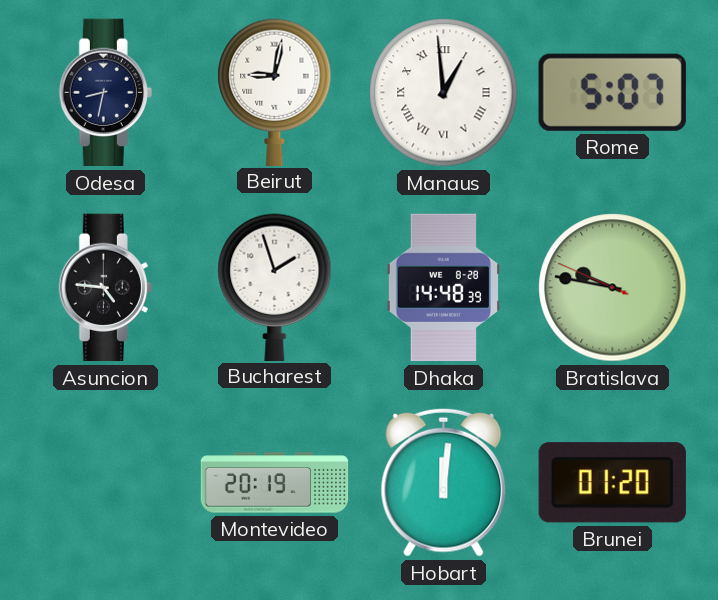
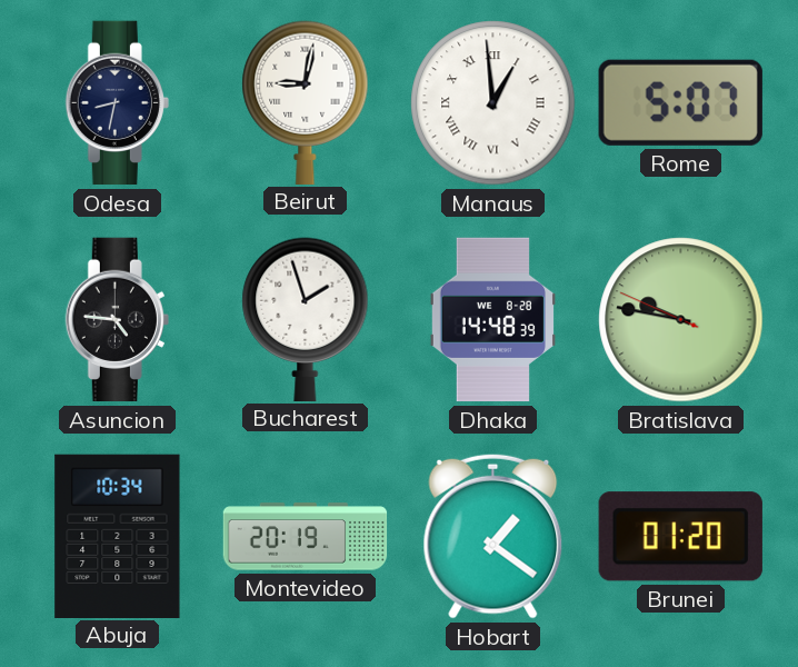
Abuja: none -> 10:34 (118, 536)
Hobart: 12:01 -> 1:21 (493, 536)
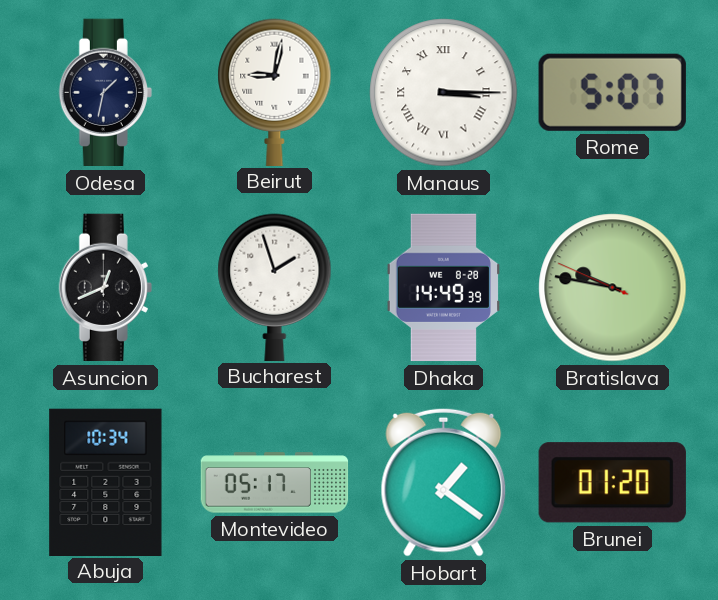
Odesa: 8:32 -> 1:32 (105, 93)
Manaus: 12:59 -> 3:15 (444, 93)
Asuncion: 4:46 -> 12:41 (105, 288)
Dhaka: 14:48 -> 14:49 (443, 288)
Montevideo: 20:19 -> 05:17 (275, 483)
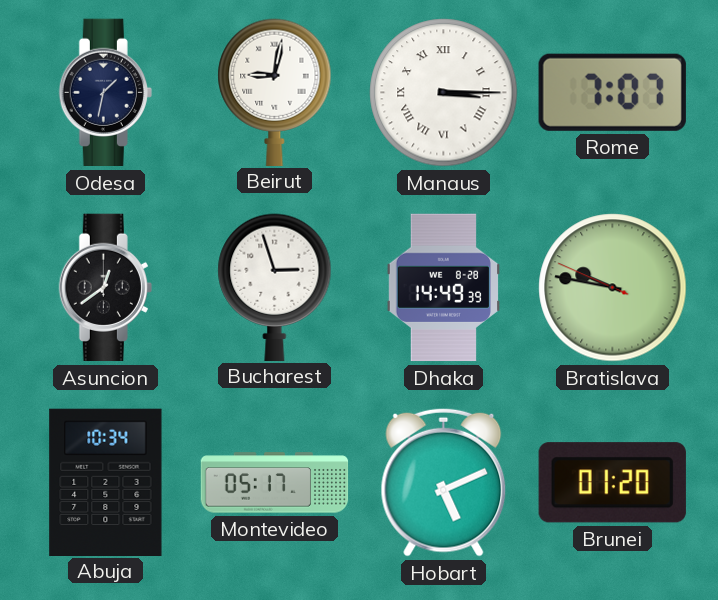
Rome: 5:07 -> 7:07 (612, 92)
Asuncion: 12:41 -> 12:39 (105, 288)
Bucharest: 1:57 -> 2:57 (275, 287)
Hobart: 1:21 -> 5:11 (444, 482)
